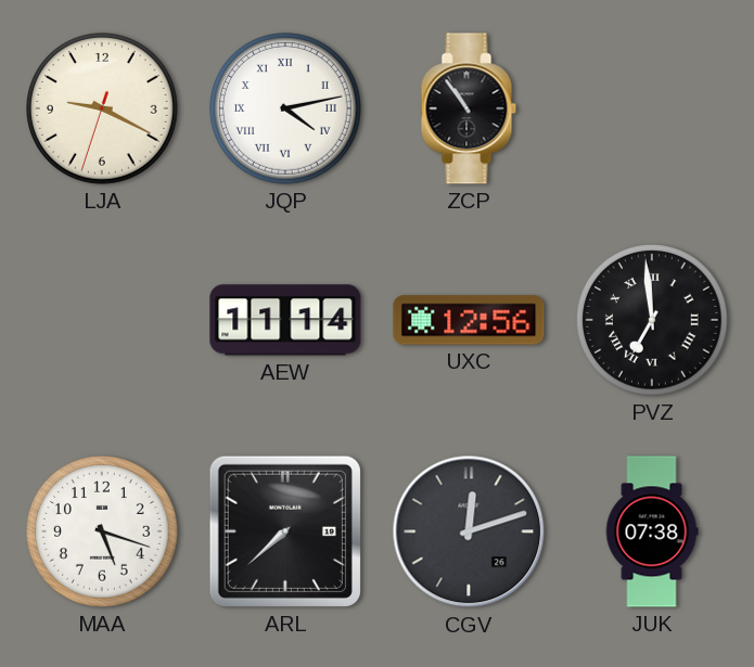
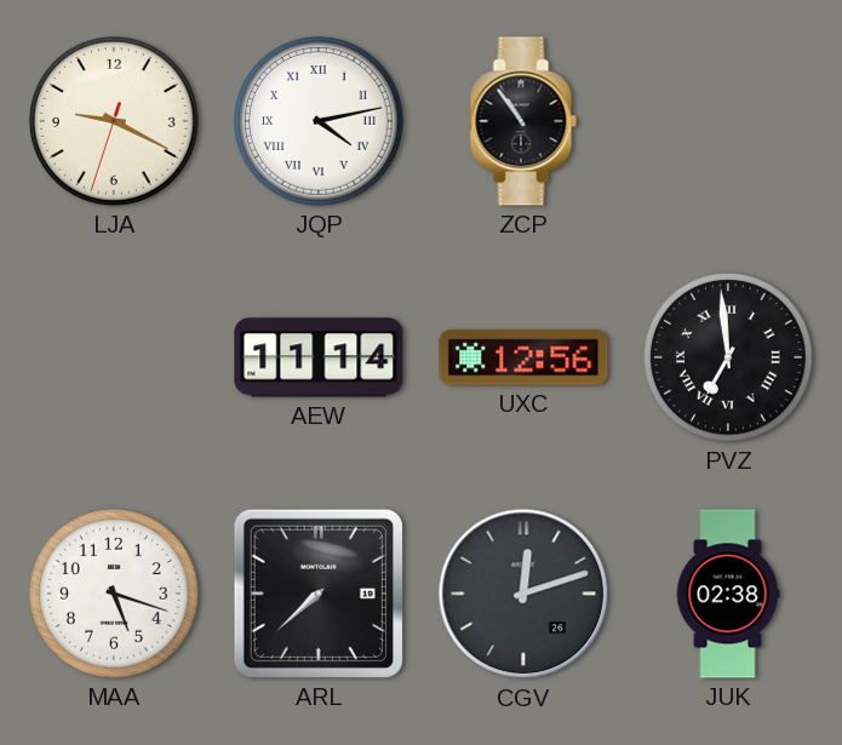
JUK: 07:38 -> 02:38 (728, 594)
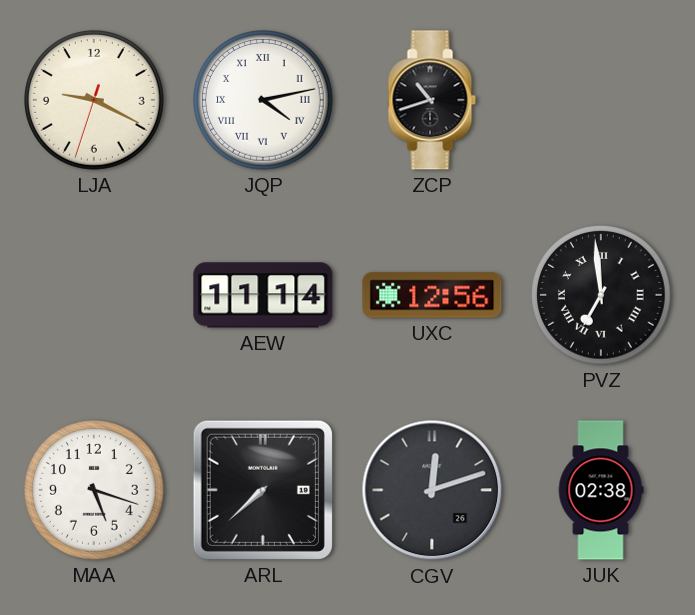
ZCP: 10:54 -> 10:42 (432, 100)
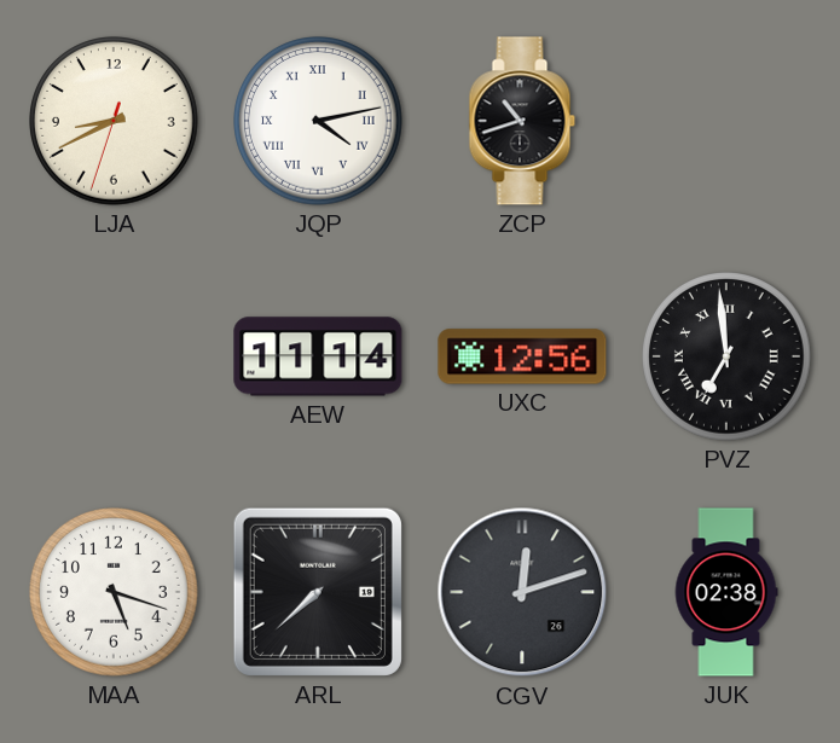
LJA: 9:19 -> 8:40 (115, 122)
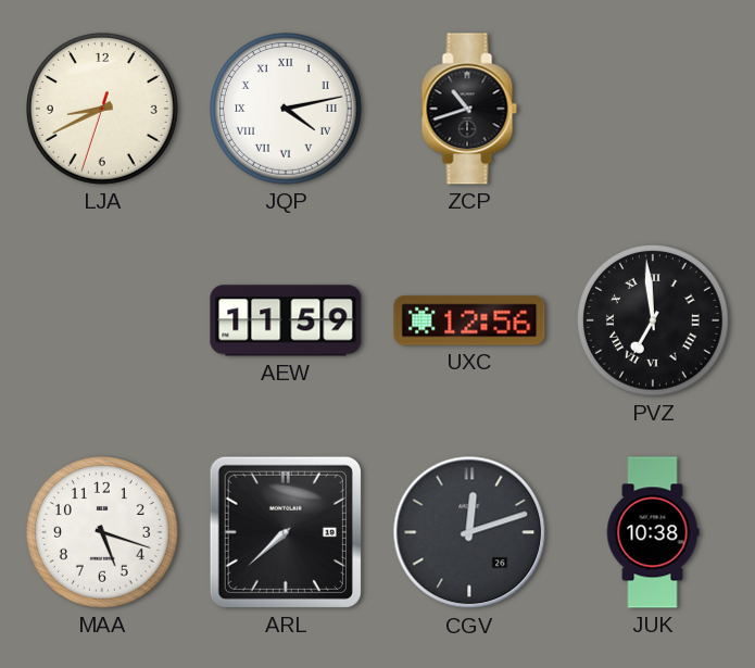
AEW: 11:14 -> 11:59 (286, 320)
JUK: 02:38 -> 10:38 (653, 532)
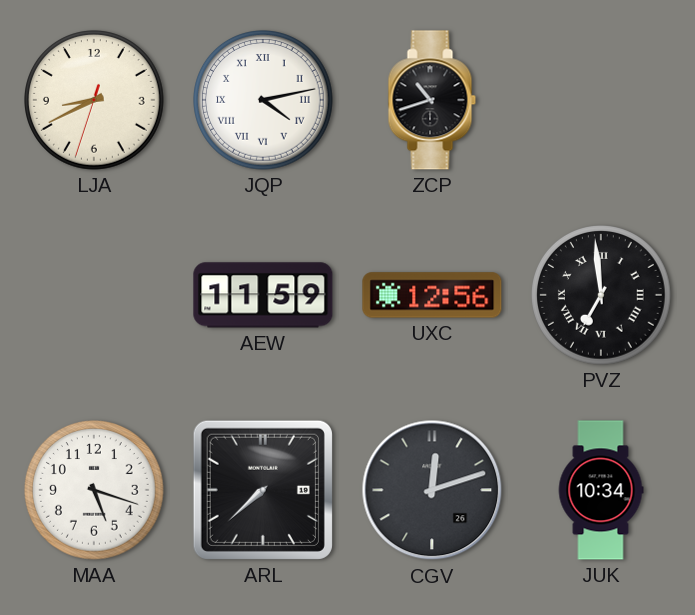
JUK: 10:38 -> 10:34 (601, 490)
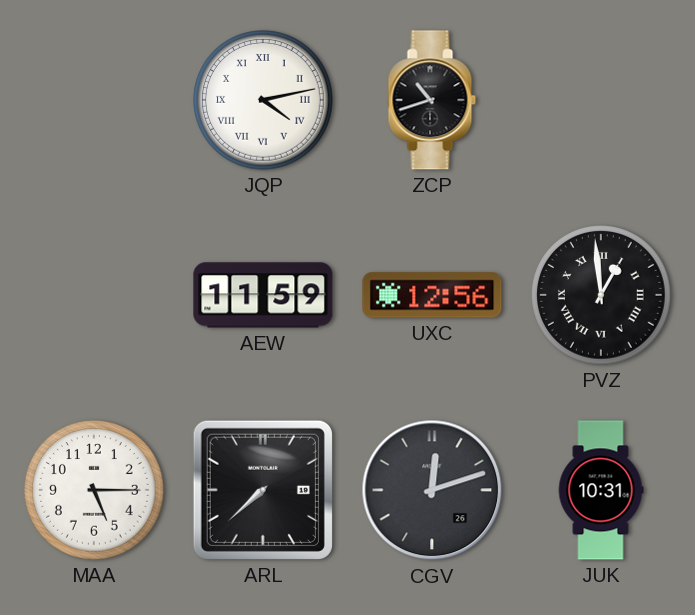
LJA: 8:40 -> none (95, 101)
PVZ: 6:59 -> 12:59 (602, 296)
MAA: 5:18 -> 5:15 (95, 491)
JUK: 10:34 -> 10:31 (601, 490)
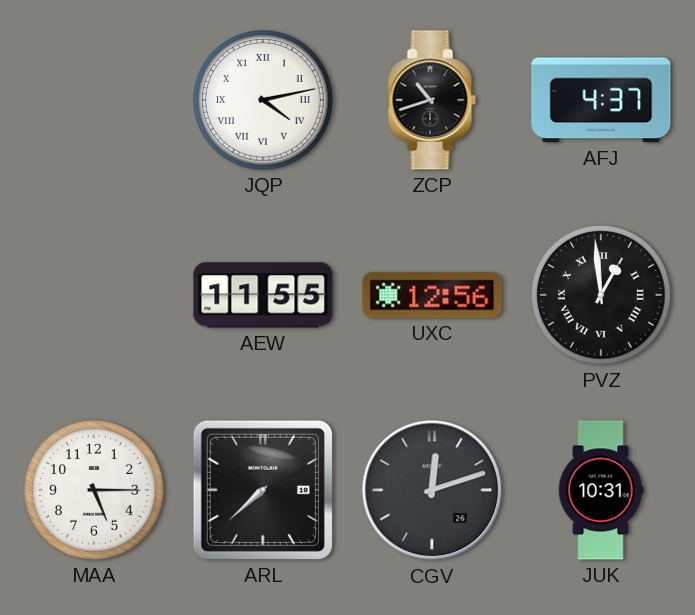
AFJ: none -> 4:37 (601, 100)
AEW: 11:59 -> 11:55 (263, 295)
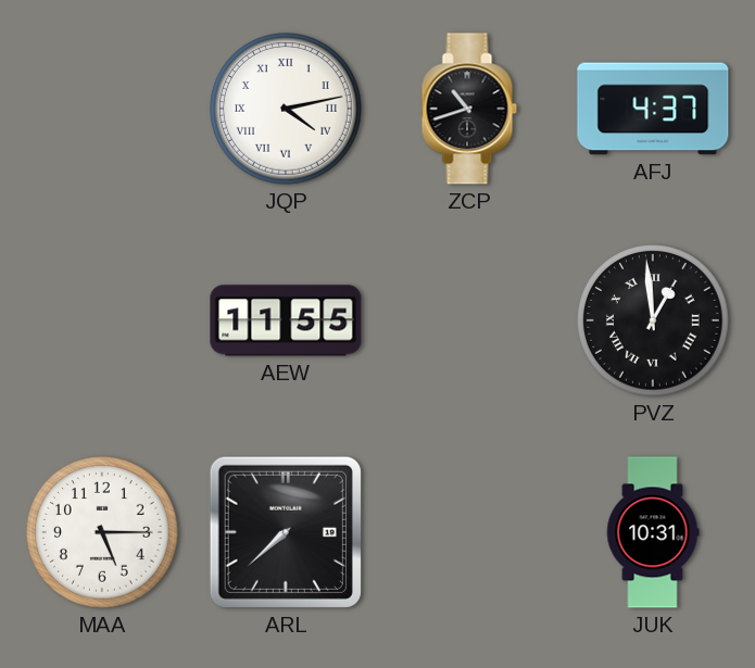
UXC: 12:56 -> none (432, 295)
CGV: 12:12 -> none (432, 490)
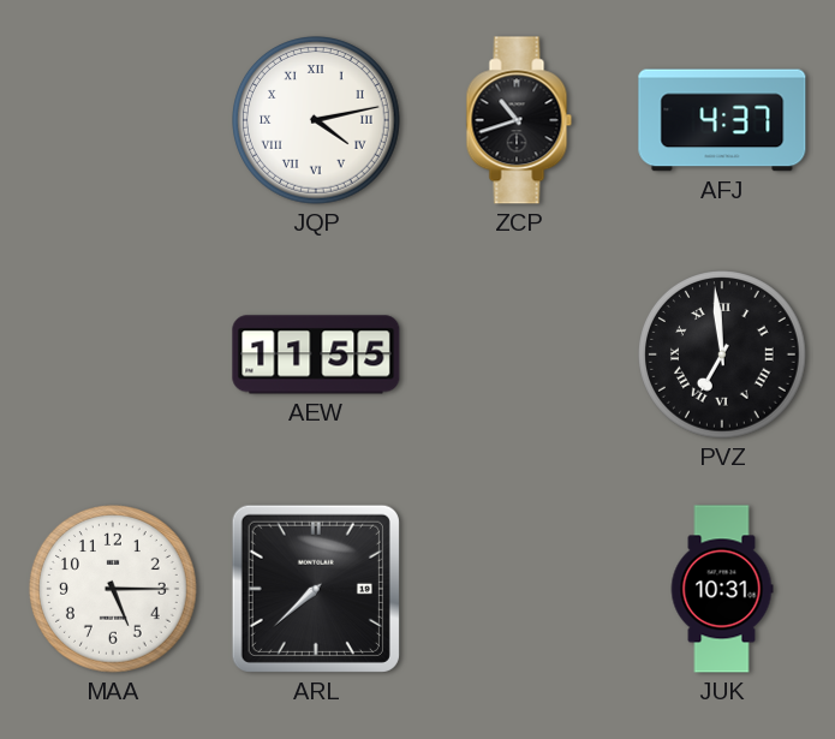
PVZ: 12:59 -> 6:59 (723, 356)
